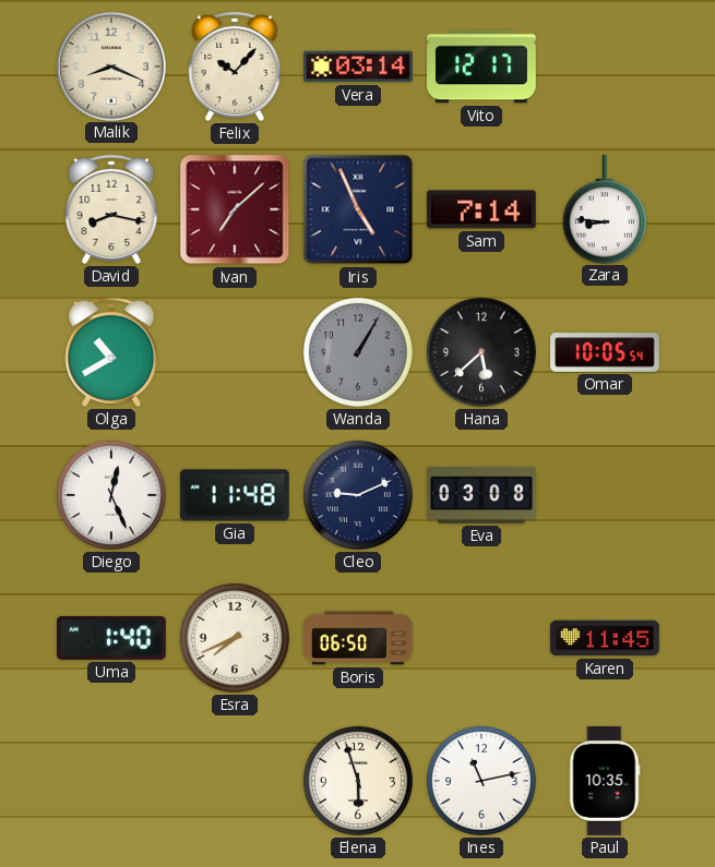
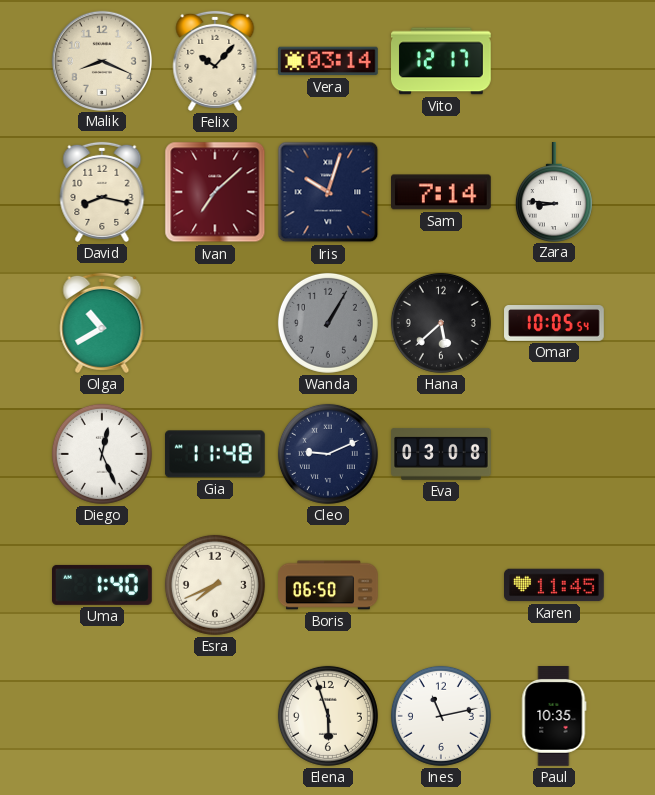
Iris: 4:56 -> 10:03 (328, 192)
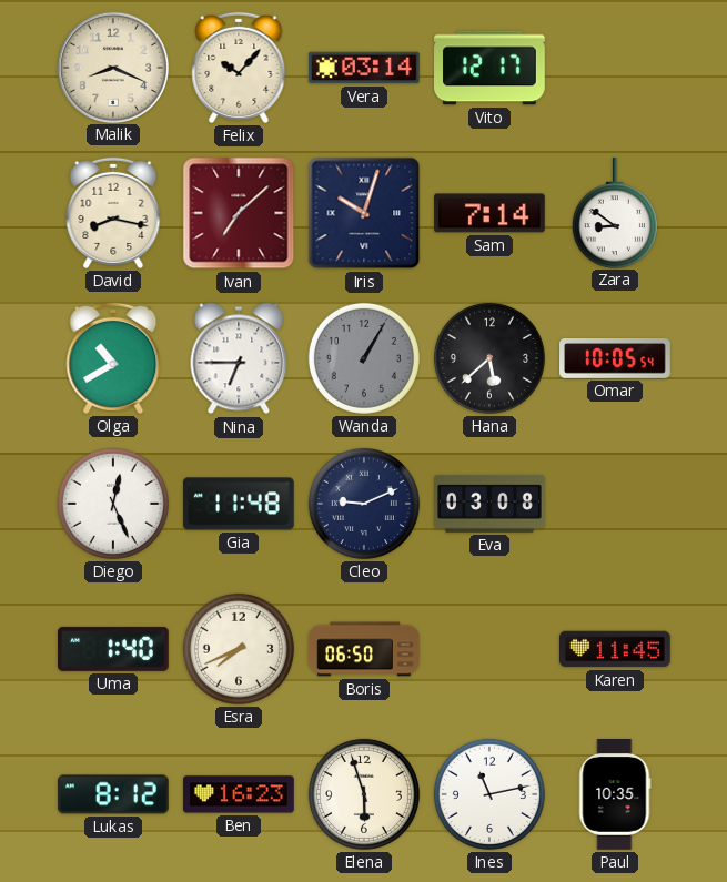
Zara: 8:46 -> 8:51 (615, 213)
Nina: none -> 6:45 (239, 358)
Lukas: none -> 8:12 (113, 794)
Ben: none -> 16:23 (239, 794)
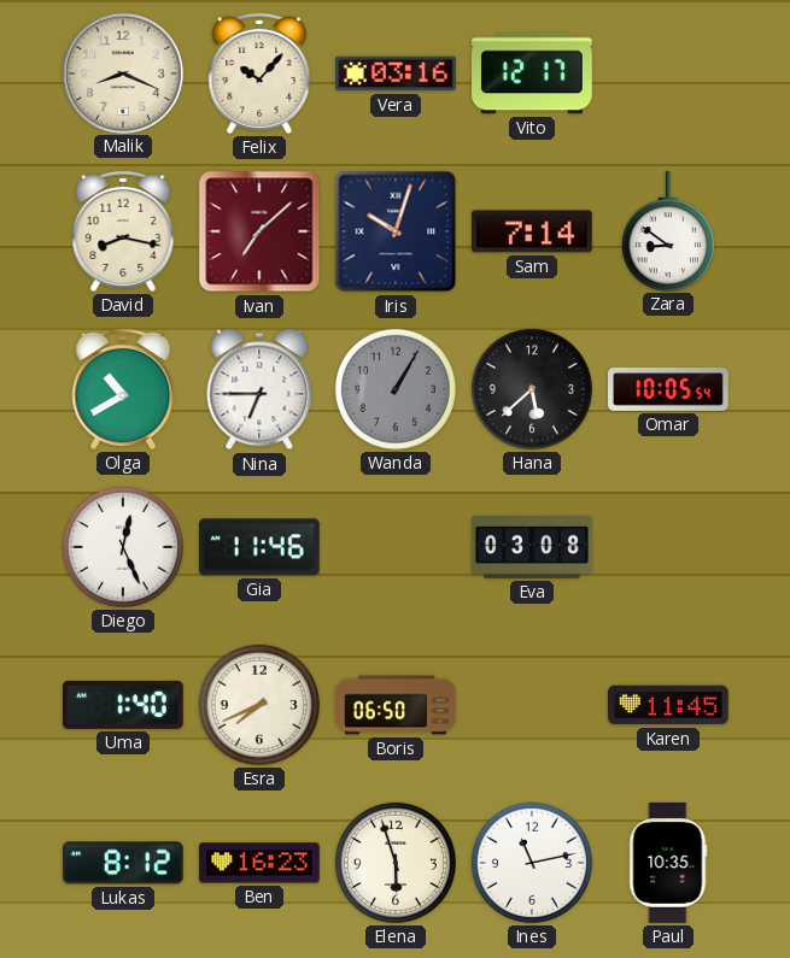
Vera: 03:14 -> 03:16 (397, 74)
Gia: 11:48 -> 11:46 (259, 547)
Cleo: 9:11 -> none (364, 504)
